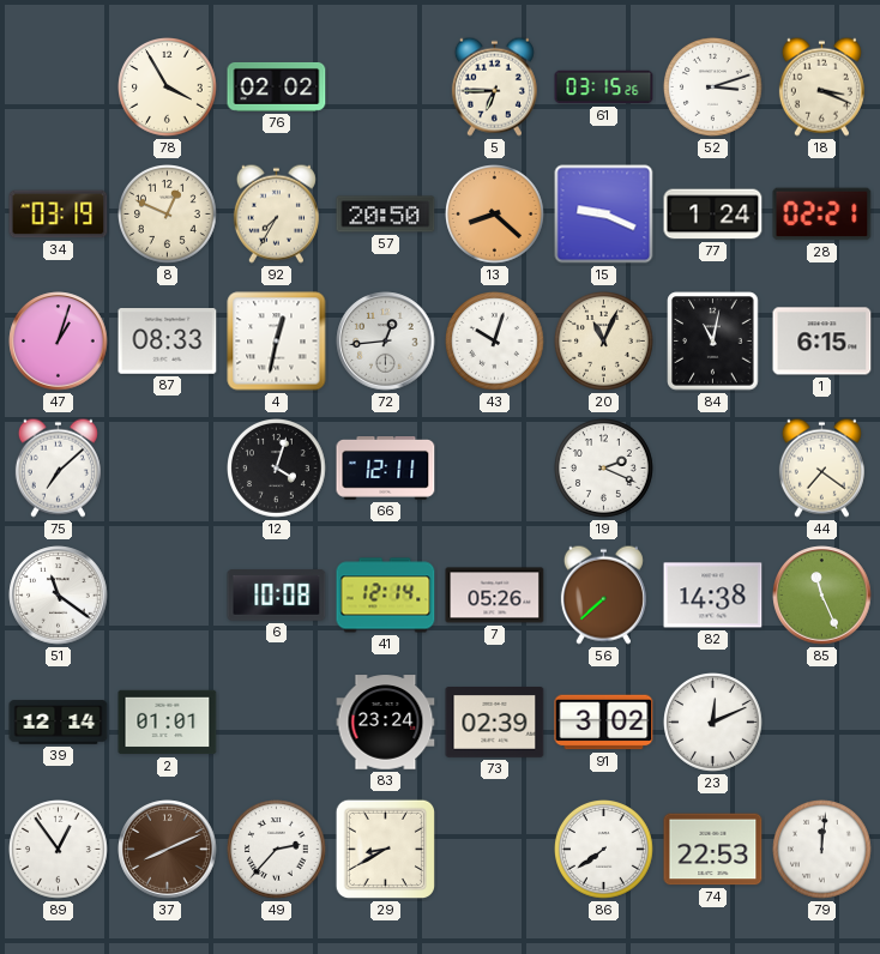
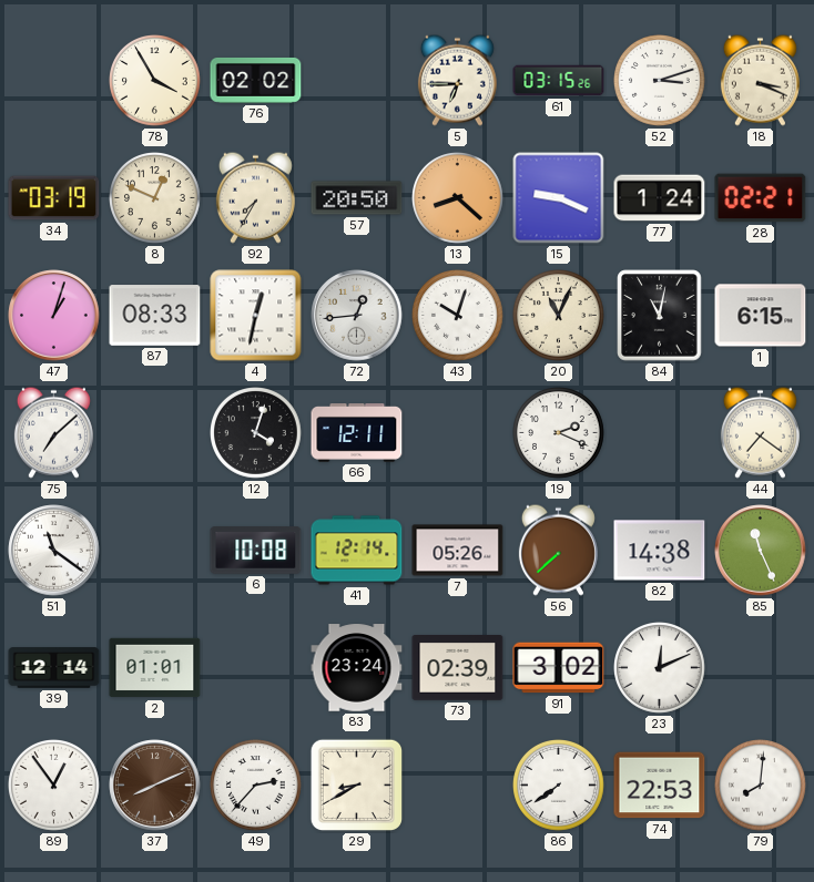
79: 12:01 -> 8:01 (761, 786)
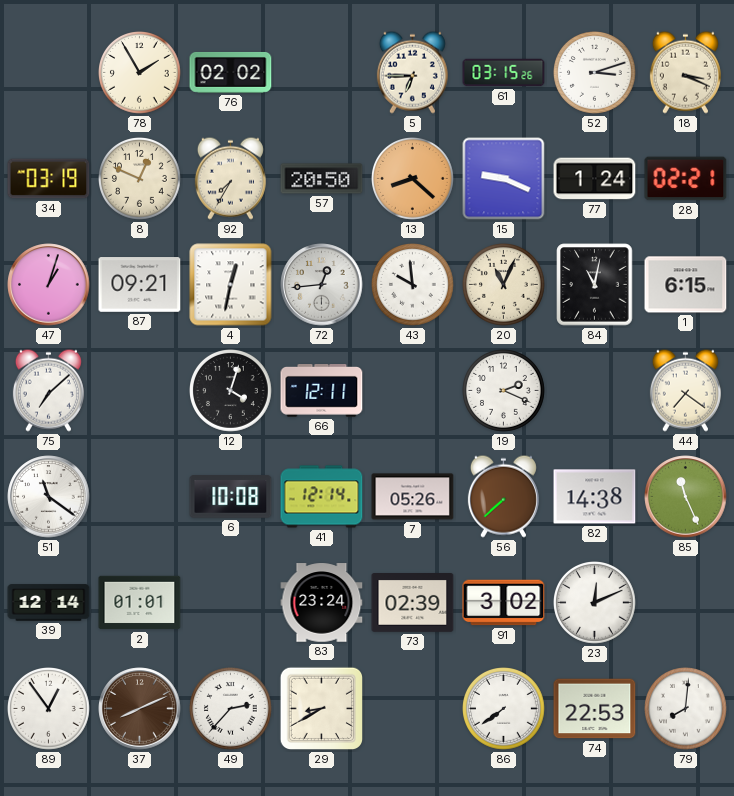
78: 3:55 -> 1:55 (140, 73)
87: 08:33 -> 09:21 (140, 285)
43: 10:03 -> 9:59 (413, 285)
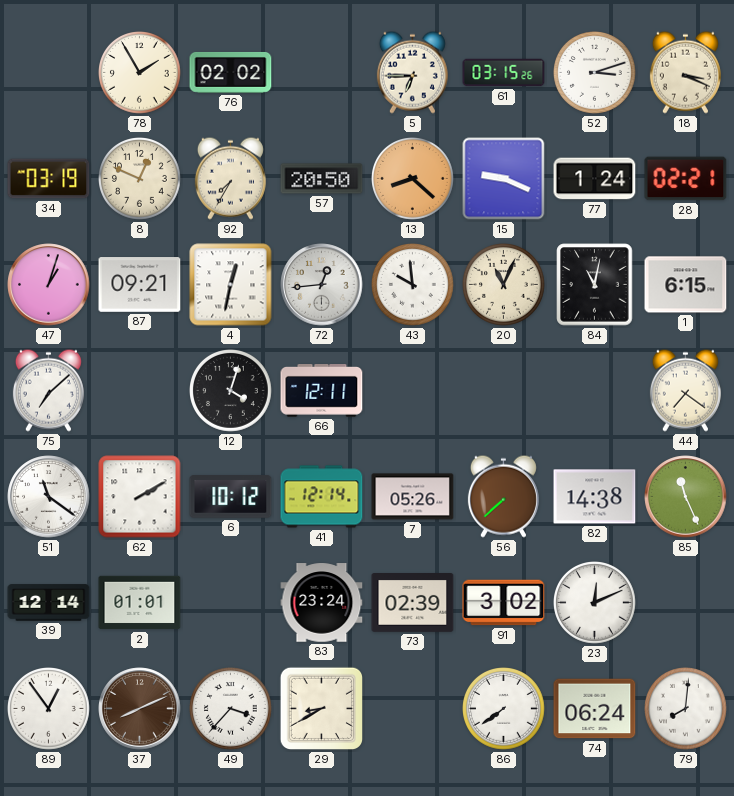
19: 2:19 -> none (504, 391)
62: none -> 2:10 (140, 497)
6: 10:08 -> 10:12 (231, 497)
49: 2:37 -> 3:37 (231, 709)
74: 22:53 -> 06:24 (595, 709)
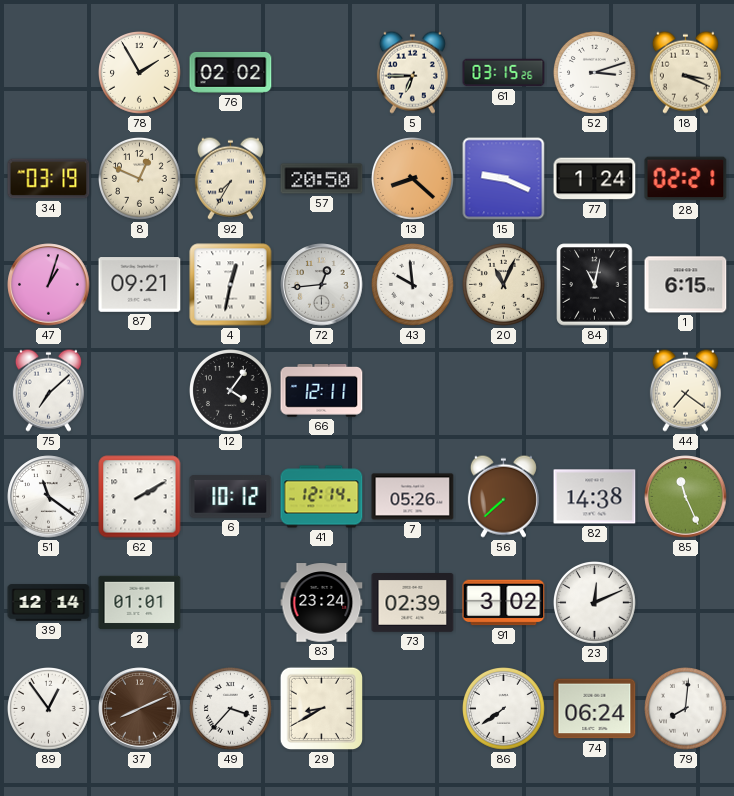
12: 4:03 -> 4:06 (231, 391)
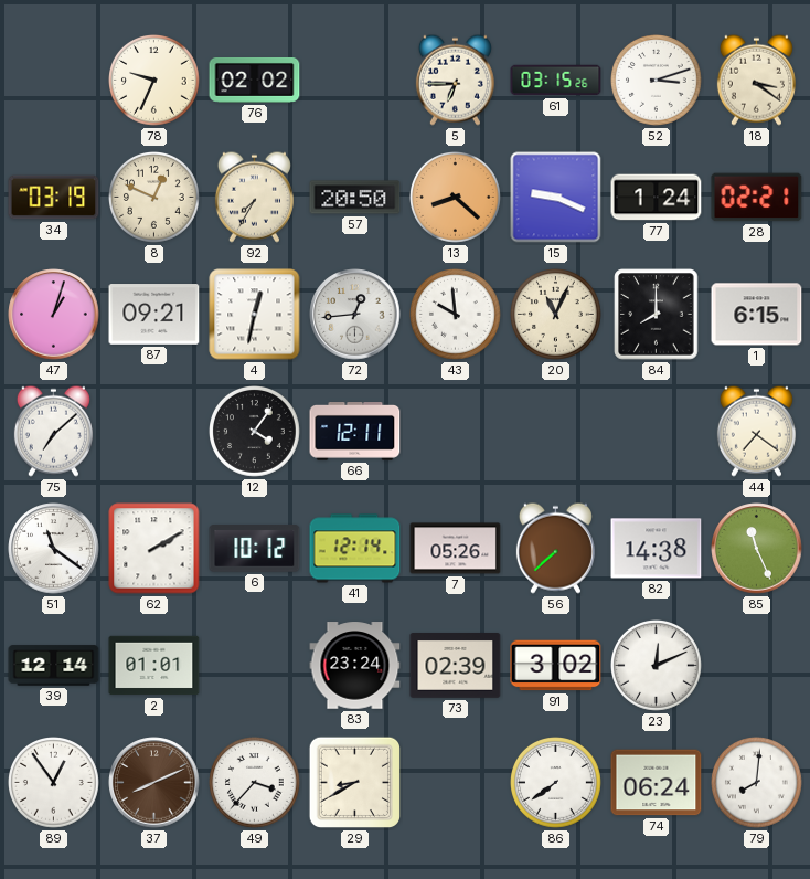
78: 1:55 -> 9:34 (154, 81)
18: 3:19 -> 3:21 (756, 80)
84: 11:02 -> 8:00 (657, 315)
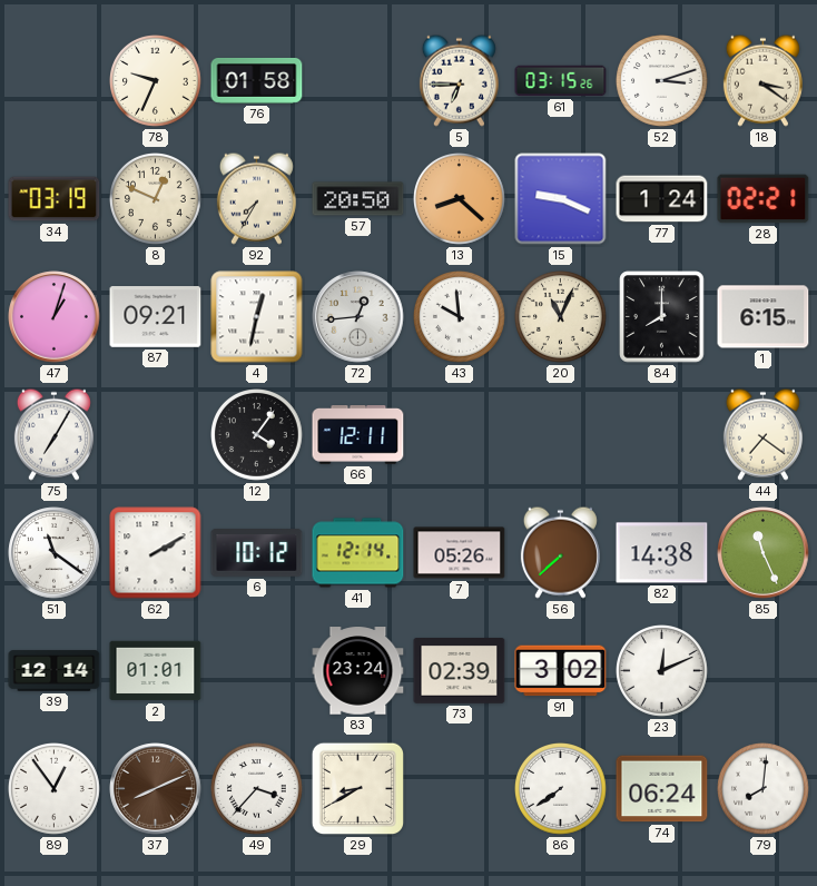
76: 02:02 -> 01:58 (257, 80)
75: 7:08 -> 7:05 (53, 434)
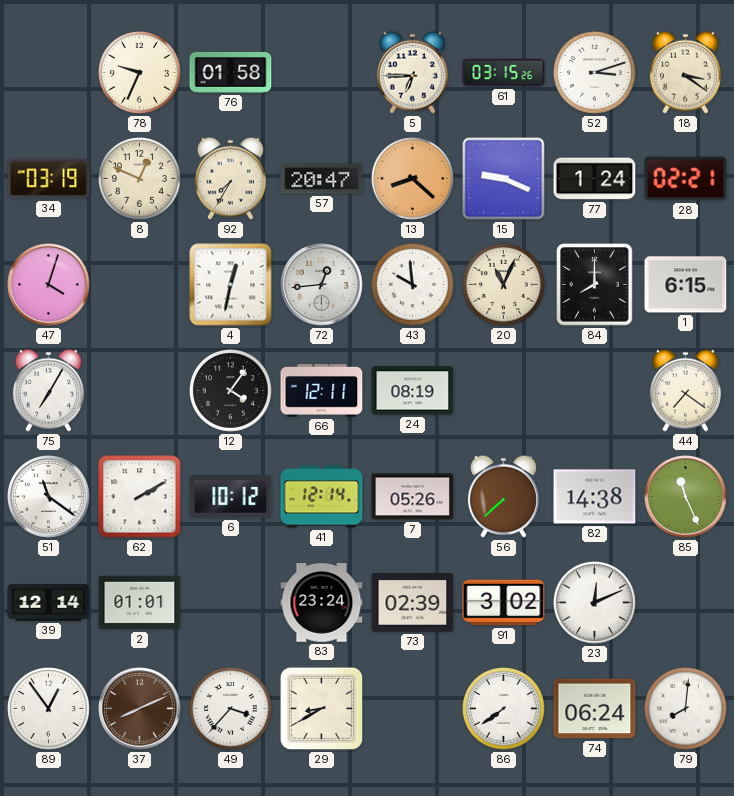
57: 20:50 -> 20:47 (322, 179)
47: 1:03 -> 4:03 (49, 285)
87: 09:21 -> none (156, 317)
24: none -> 08:19 (413, 391)
